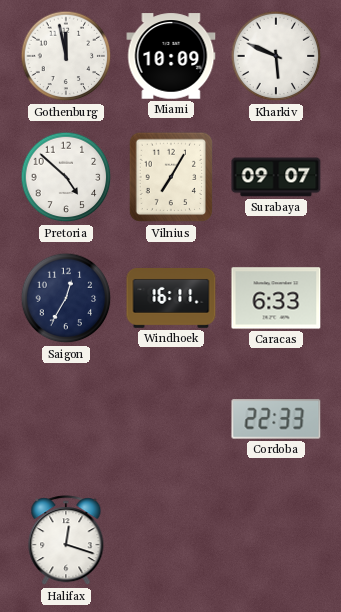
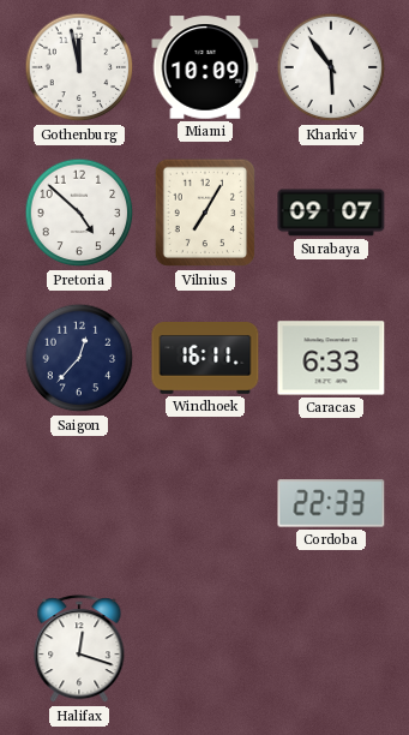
Kharkiv: 5:49 -> 5:54 (331, 67)
Saigon: 12:35 -> 12:37 (79, 358)
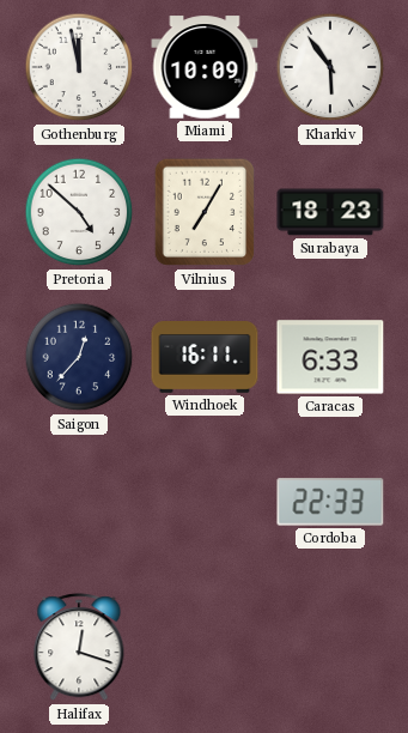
Surabaya: 09:07 -> 18:23 (330, 212)
